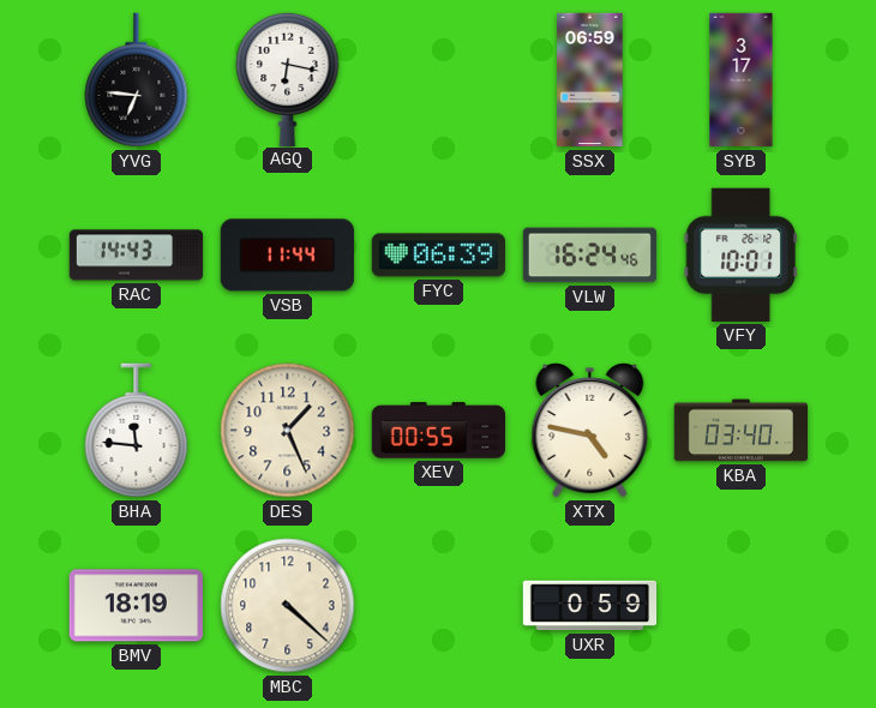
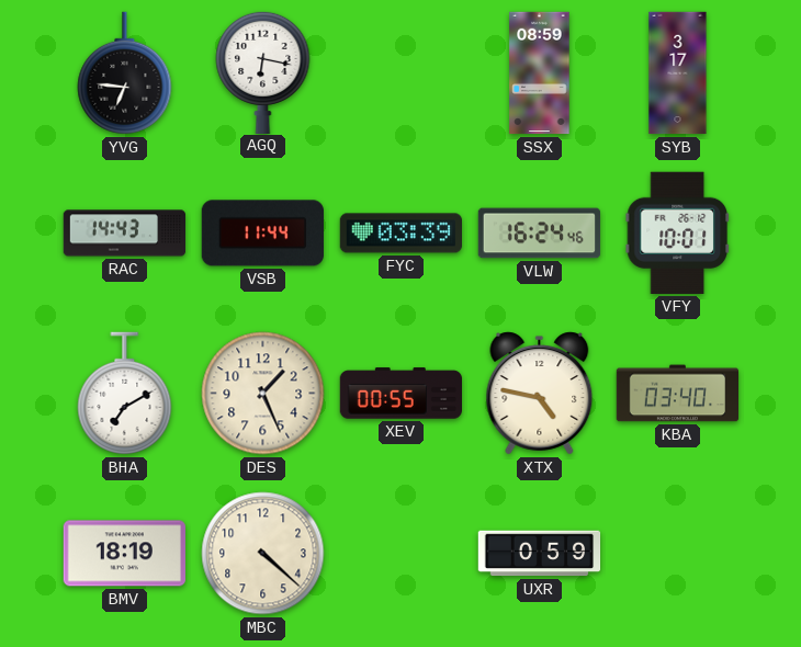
SSX: 06:59 -> 08:59 (540, 73)
FYC: 06:39 -> 03:39 (400, 234)
BHA: 11:46 -> 7:10 (125, 394)
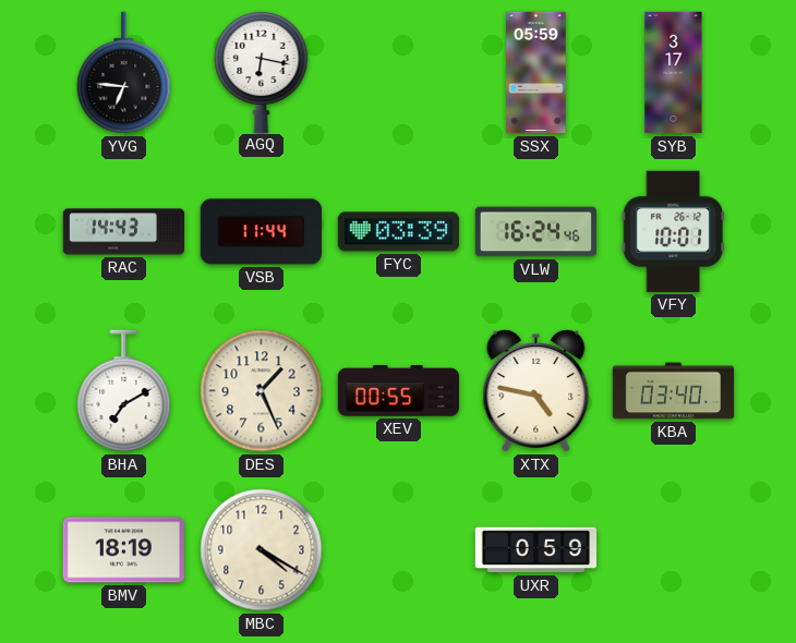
SSX: 08:59 -> 05:59 (536, 73)
MBC: 4:22 -> 4:20 (262, 550)
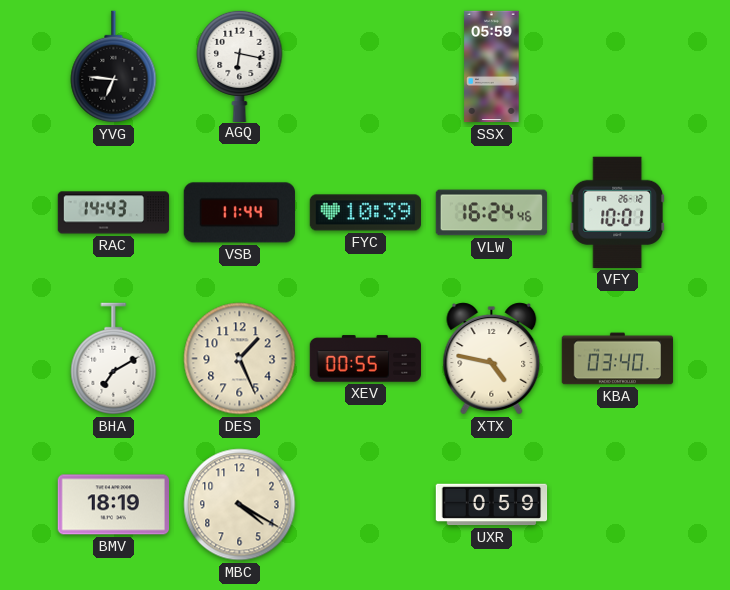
SYB: 3:17 -> none (674, 73)
FYC: 03:39 -> 10:39 (365, 213)
